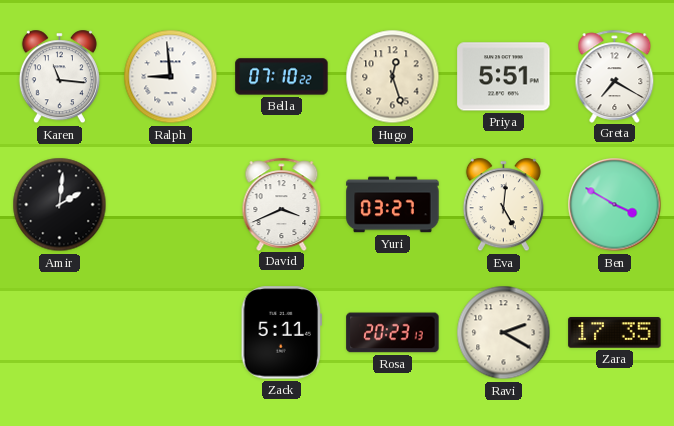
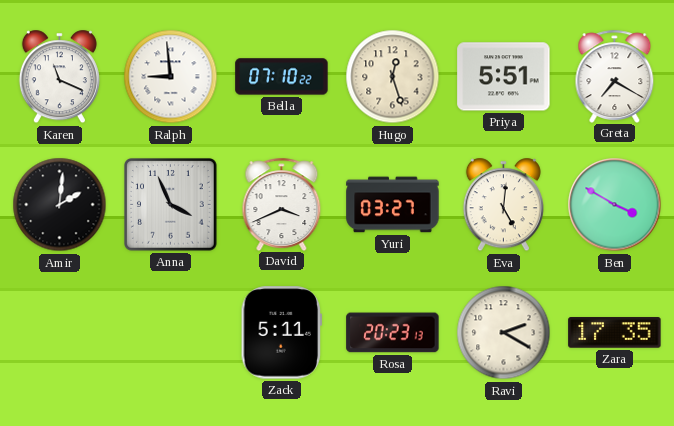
Karen: 11:16 -> 11:19 (59, 77)
Anna: none -> 3:56 (171, 205)
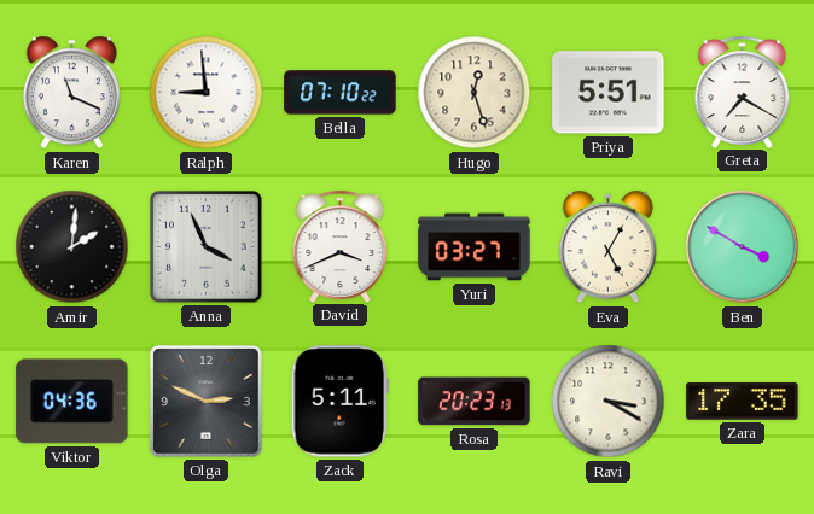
Eva: 5:01 -> 5:05 (607, 247)
Viktor: none -> 04:36 (72, 402)
Olga: none -> 2:49 (207, 402)
Ravi: 2:20 -> 3:20 (609, 402)
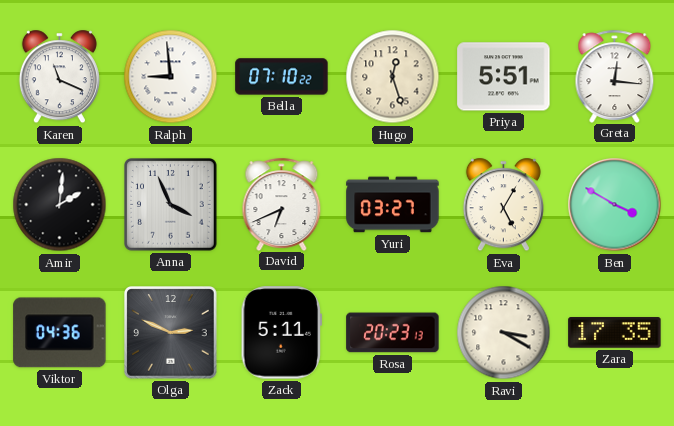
Greta: 7:20 -> 12:16 (615, 76)
David: 3:41 -> 6:41 (282, 204)
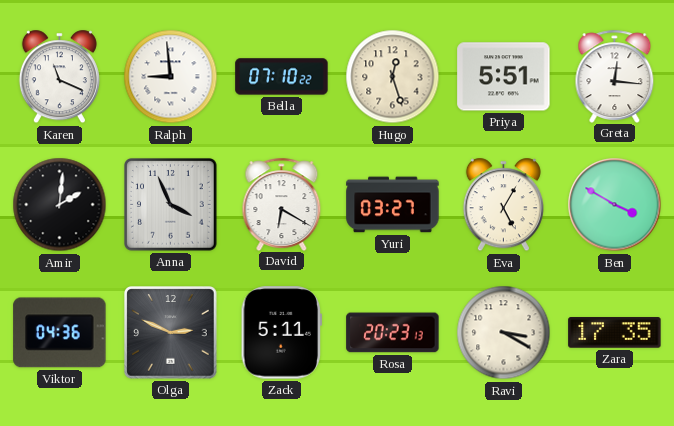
David: 6:41 -> 6:20 (282, 204)
